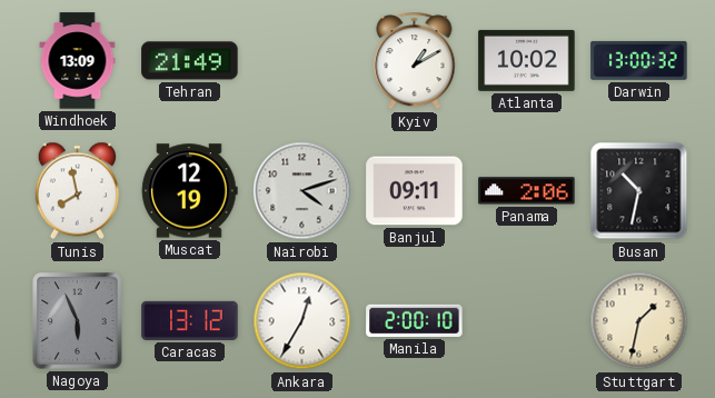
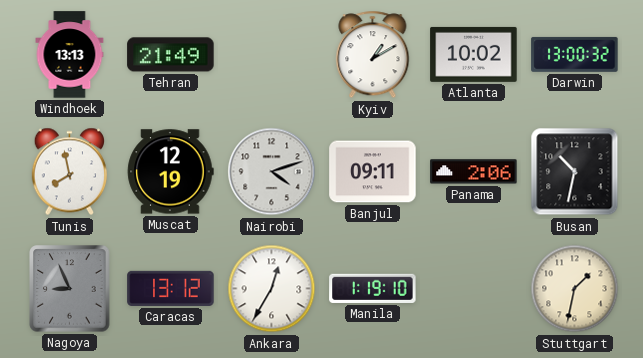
Windhoek: 13:09 -> 13:13 (70, 55)
Nagoya: 5:56 -> 8:56 (70, 289)
Manila: 2:00 -> 1:19 (373, 288)
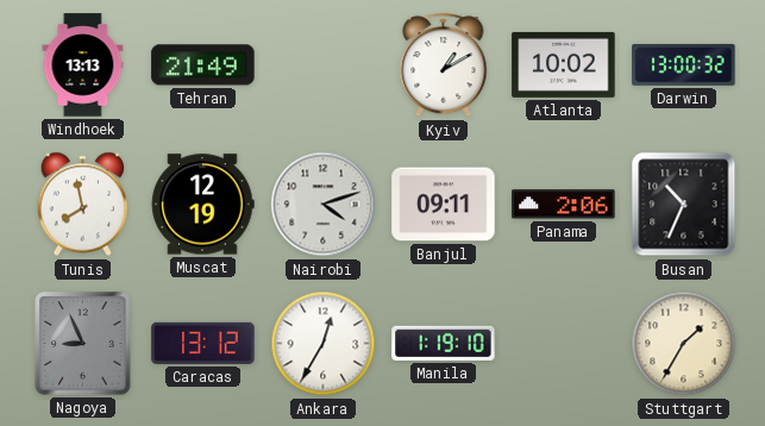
Busan: 10:32 -> 10:34 (684, 205)
Stuttgart: 1:32 -> 1:35 (684, 344)
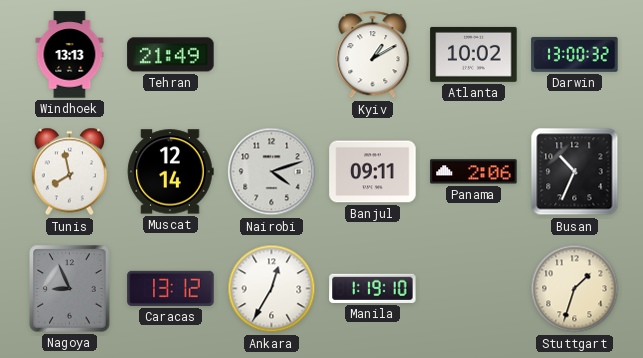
Muscat: 12:19 -> 12:14 (170, 172)
Stuttgart: 1:35 -> 1:33 (575, 289)
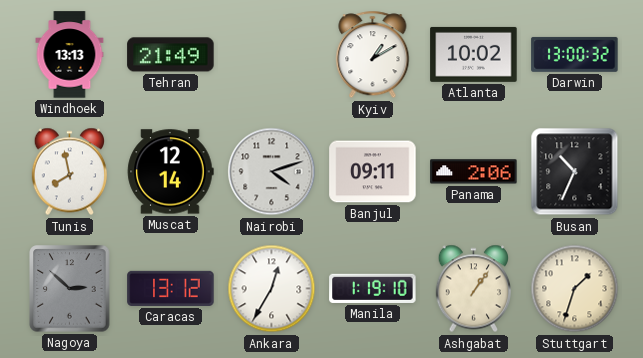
Nagoya: 8:56 -> 2:52 (70, 289)
Ashgabat: none -> 1:06 (473, 289)
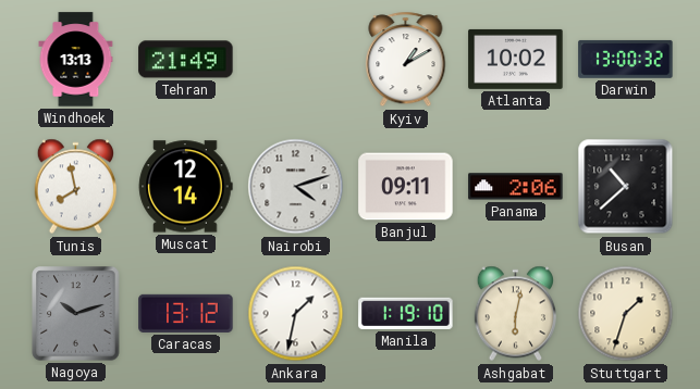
Busan: 10:34 -> 10:38 (626, 187)
Nagoya: 2:52 -> 10:12 (76, 314)
Ankara: 12:35 -> 1:32 (296, 314)
Ashgabat: 1:06 -> 6:02 (515, 314)
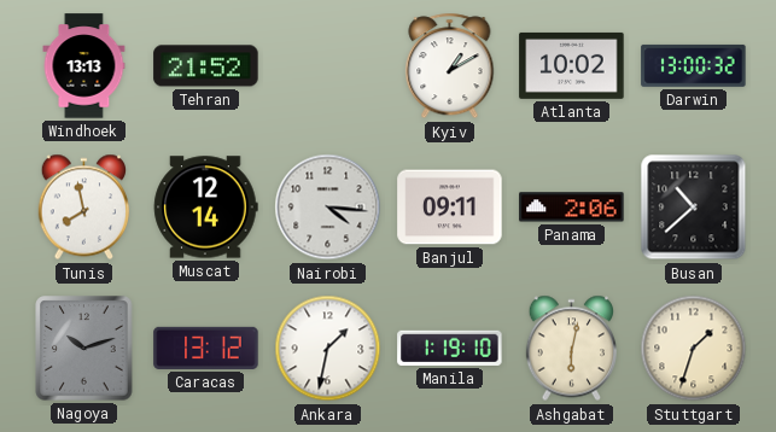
Tehran: 21:49 -> 21:52 (206, 66)
Nairobi: 4:12 -> 4:16 (328, 208)
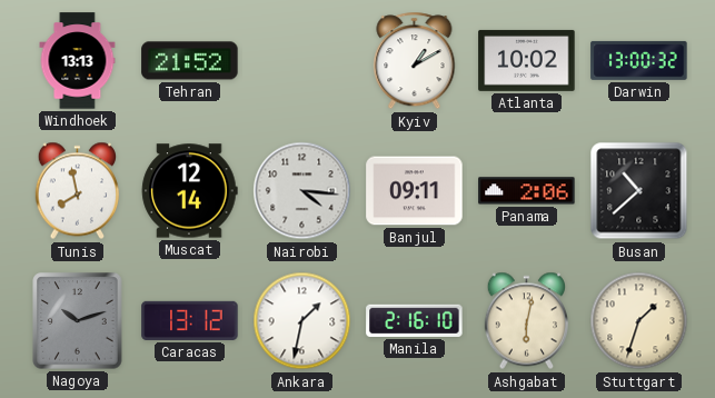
Manila: 1:19 -> 2:16 (415, 320)
